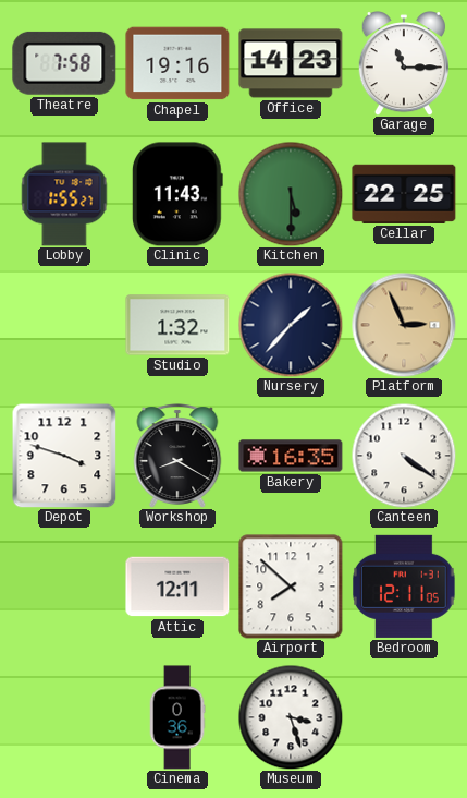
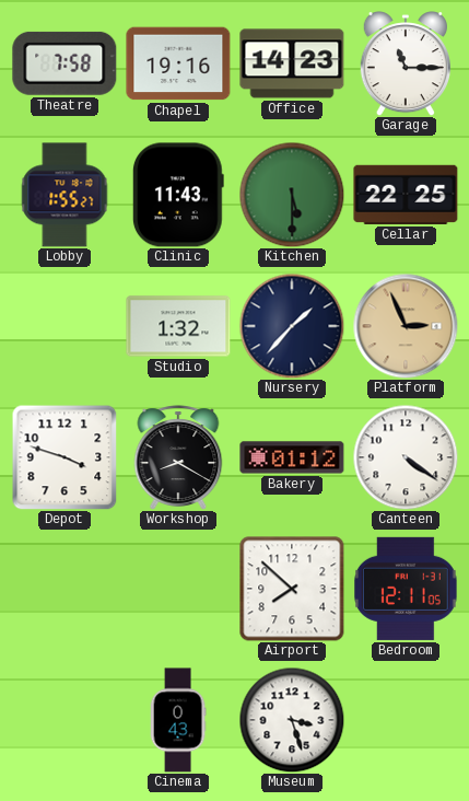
Bakery: 16:35 -> 01:12 (292, 457)
Attic: 12:11 -> none (177, 587)
Cinema: 0:36 -> 0:43 (178, 720)
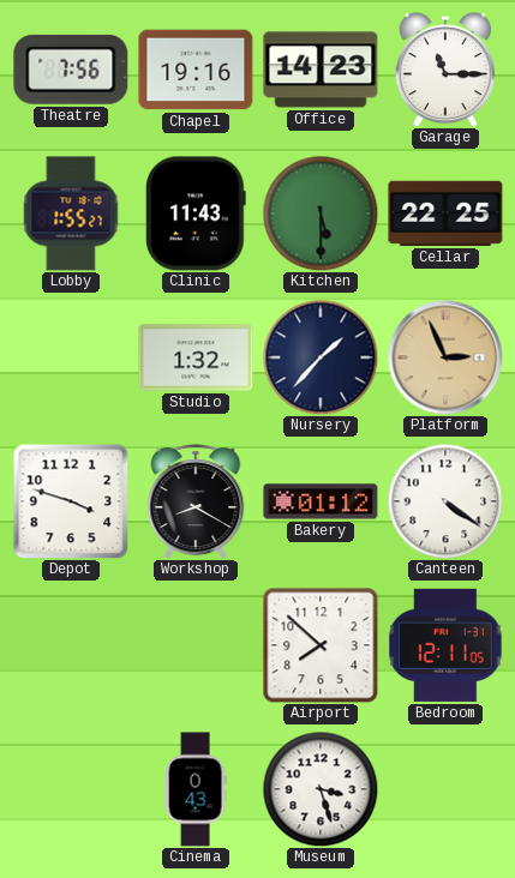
Theatre: 7:58 -> 7:56 (71, 70)
